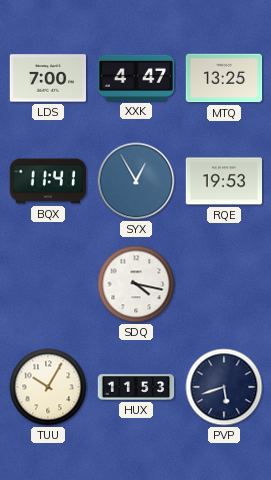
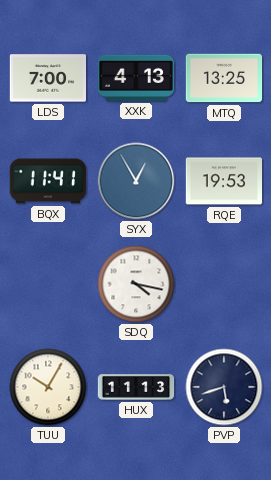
XXK: 4:47 -> 4:13 (135, 78)
HUX: 11:53 -> 11:13 (136, 387)
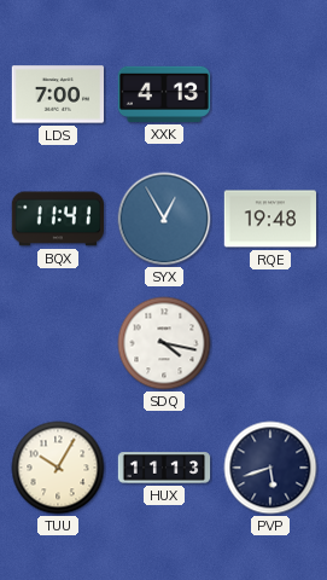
MTQ: 13:25 -> none (224, 78)
RQE: 19:53 -> 19:48 (270, 219)
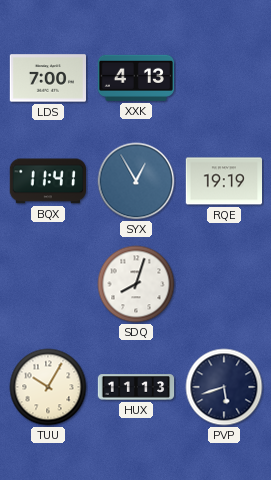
RQE: 19:48 -> 19:19 (224, 181)
SDQ: 4:17 -> 8:03 (136, 284)
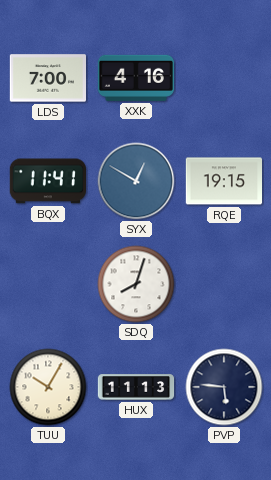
XXK: 4:13 -> 4:16 (135, 78)
SYX: 12:55 -> 12:50 (136, 181)
RQE: 19:19 -> 19:15 (224, 181)
PVP: 5:42 -> 5:46 (224, 387)
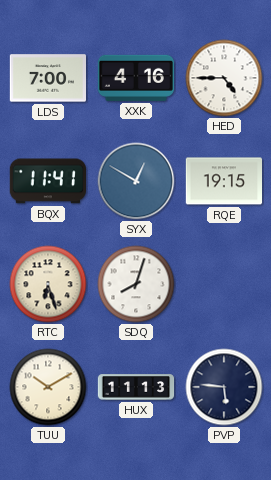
HED: none -> 4:45 (224, 78)
RTC: none -> 6:27 (48, 284)
TUU: 10:05 -> 10:10 (48, 387)
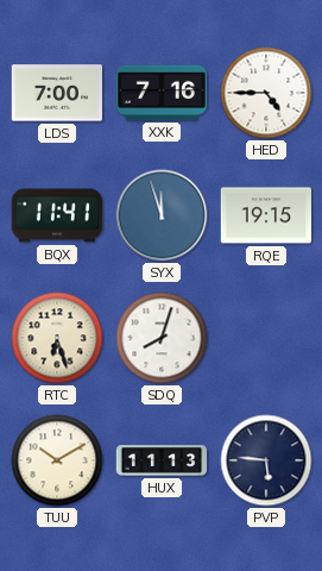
XXK: 4:16 -> 7:16 (160, 93)
SYX: 12:50 -> 11:57 (162, 215)
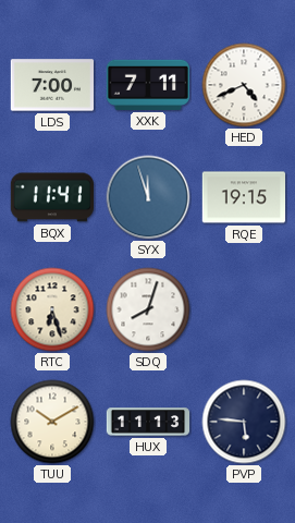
XXK: 7:16 -> 7:11 (147, 85)
HED: 4:45 -> 4:41 (244, 85)
